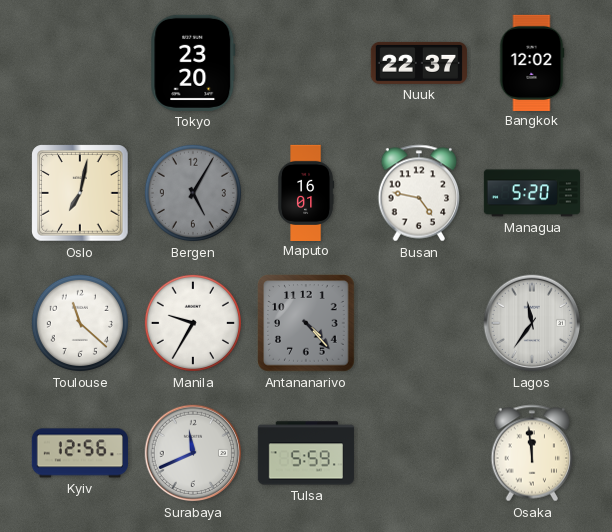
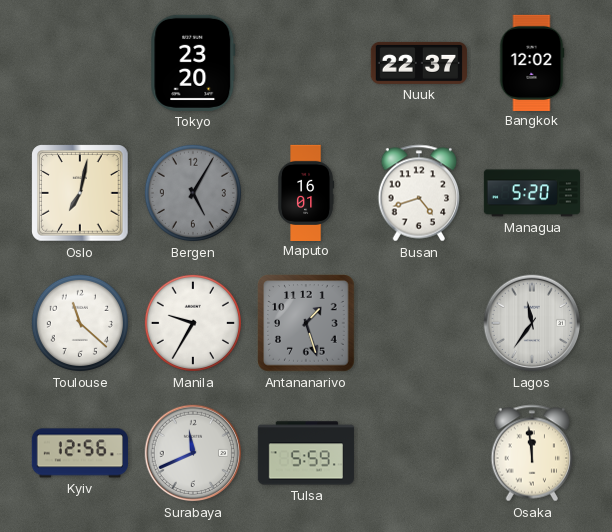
Busan: 4:47 -> 4:42 (419, 193)
Antananarivo: 4:23 -> 1:27 (306, 323)
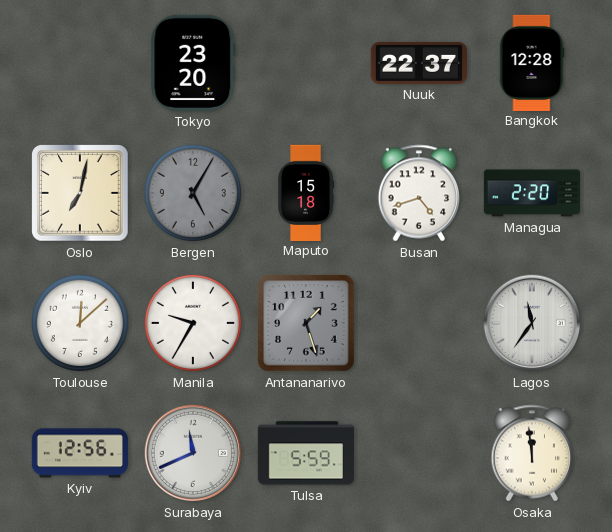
Bangkok: 12:02 -> 12:28 (532, 62)
Maputo: 16:01 -> 15:18 (306, 192)
Managua: 5:20 -> 2:20 (531, 193)
Toulouse: 11:22 -> 12:08 (80, 323)
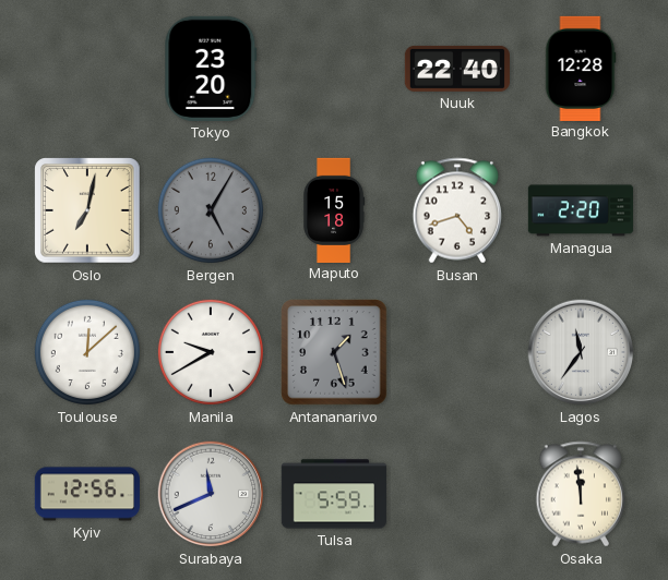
Nuuk: 22:37 -> 22:40 (457, 69)
Manila: 9:35 -> 9:40 (211, 352)
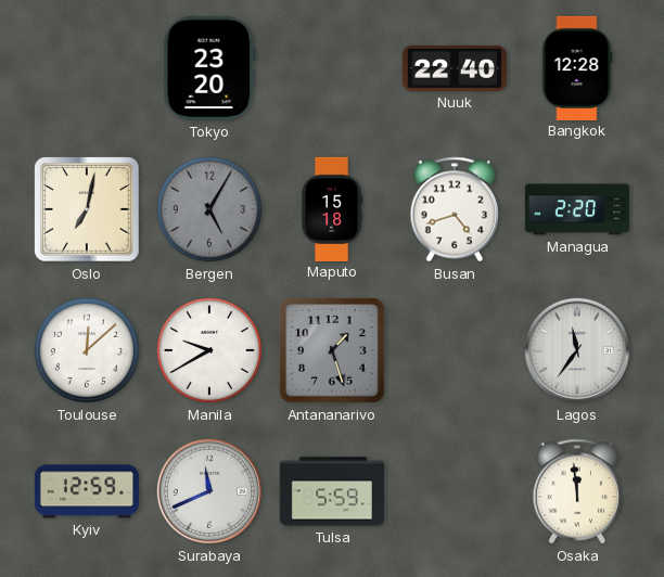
Kyiv: 12:56 -> 12:59 (87, 491)
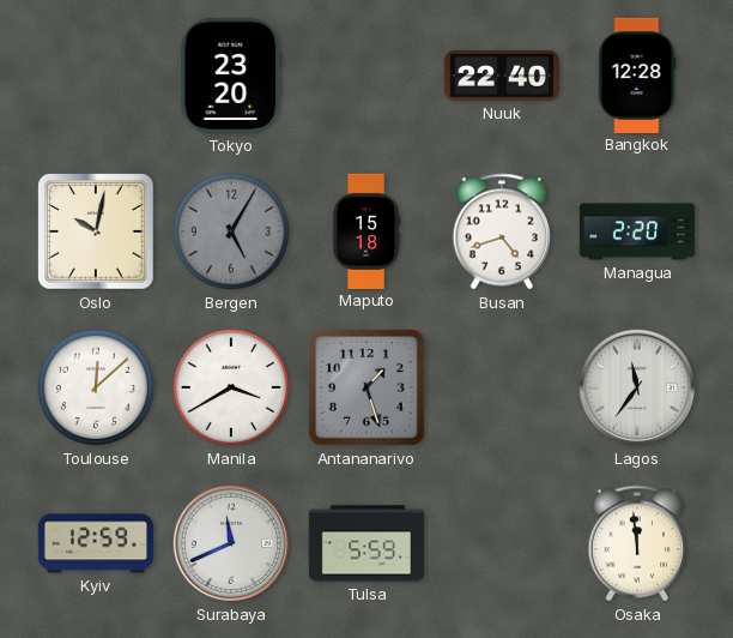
Oslo: 7:02 -> 10:02 (96, 231)
Manila: 9:40 -> 3:40 (231, 387)
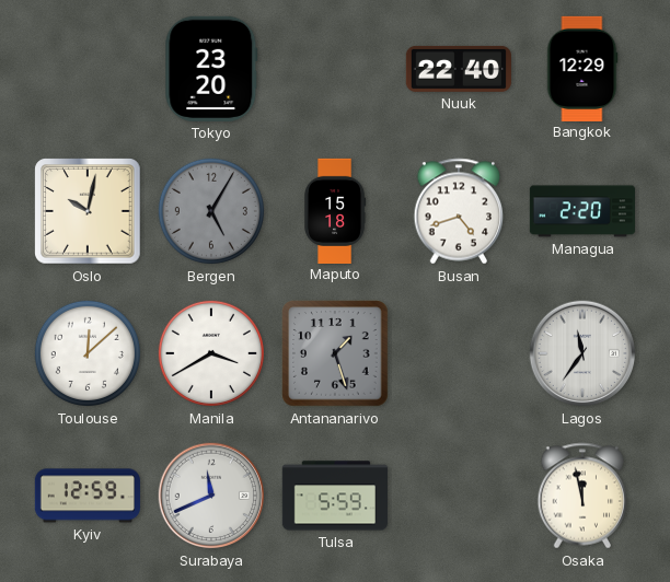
Bangkok: 12:28 -> 12:29 (582, 68)
Osaka: 11:59 -> 11:58 (582, 496)
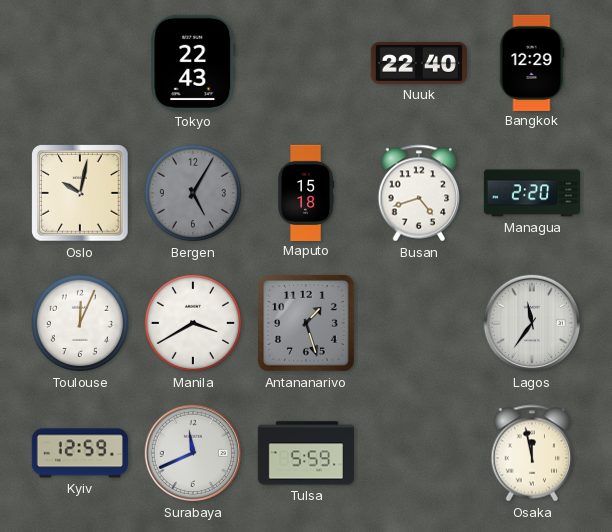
Tokyo: 23:20 -> 22:43 (193, 63)
Toulouse: 12:08 -> 12:04 (80, 323)
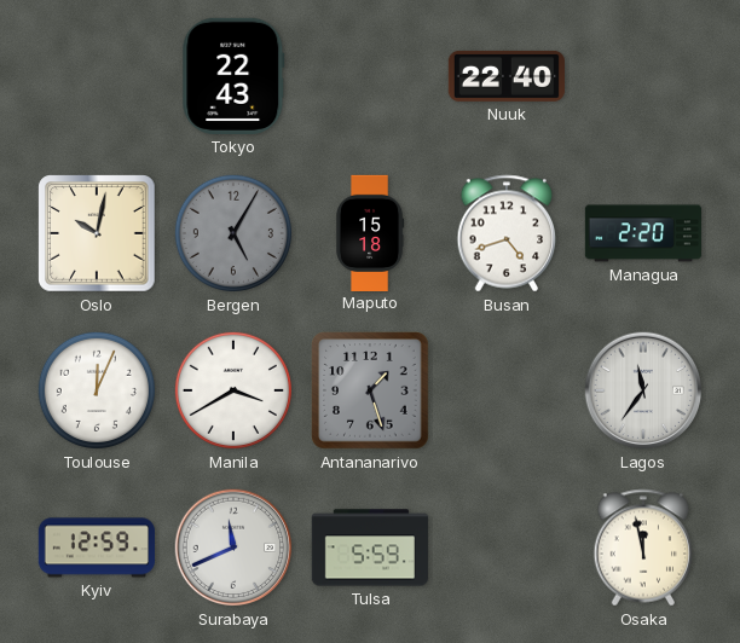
Bangkok: 12:29 -> none (532, 62)
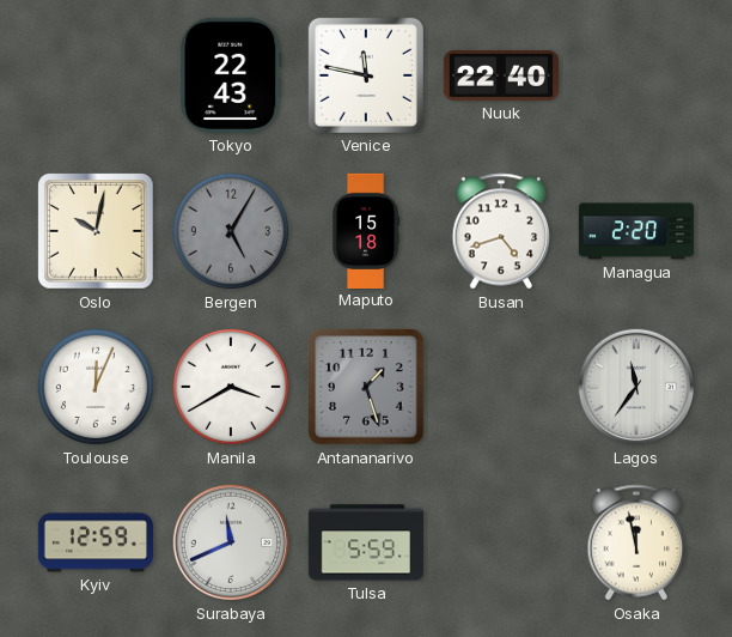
Venice: none -> 11:47 (366, 75)
